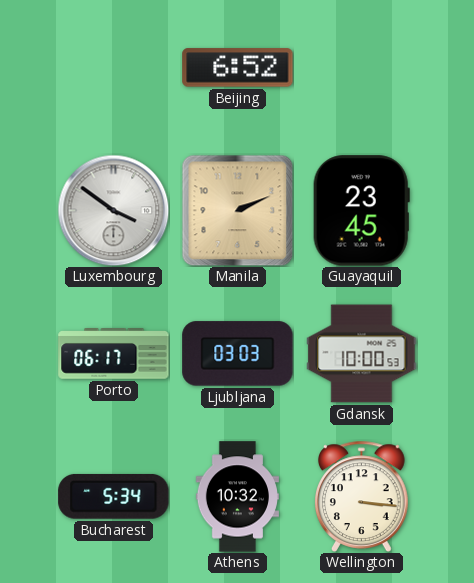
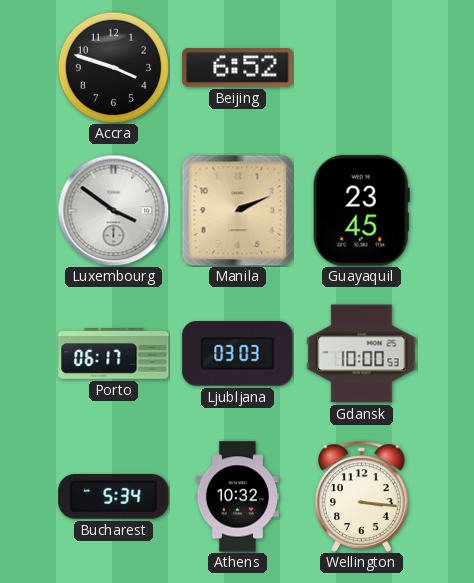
Accra: none -> 3:48 (113, 67)
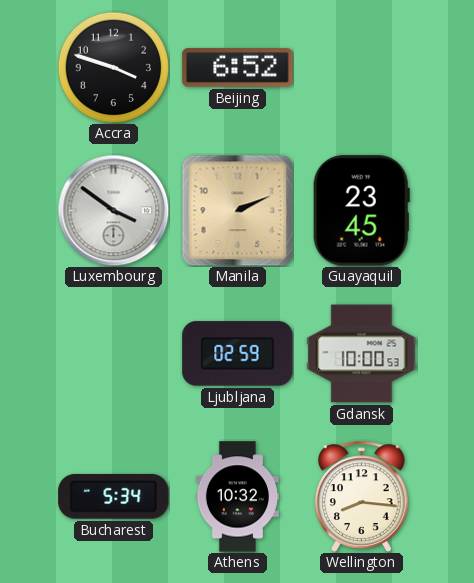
Porto: 06:17 -> none (114, 354)
Ljubljana: 03:03 -> 02:59 (238, 354)
Wellington: 3:16 -> 8:16 (362, 496)
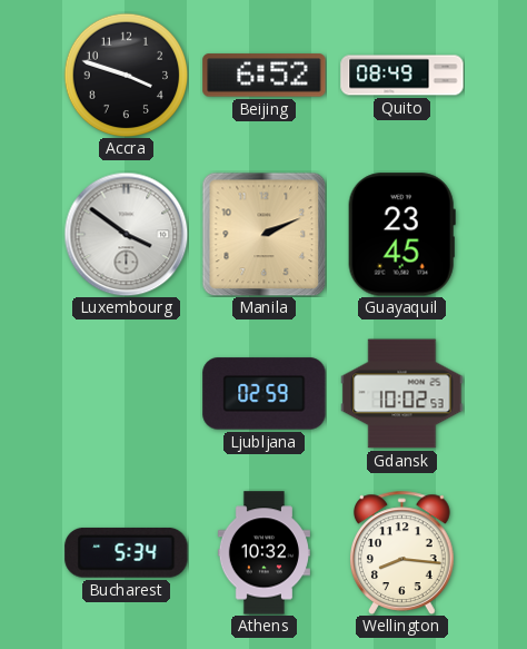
Quito: none -> 08:49 (402, 76)
Gdansk: 10:00 -> 10:02 (402, 394)
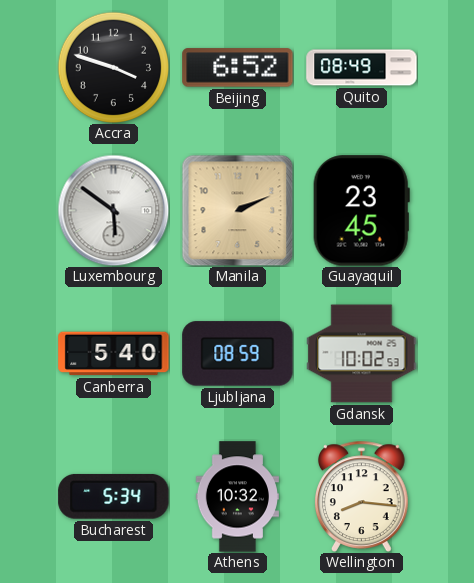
Luxembourg: 3:51 -> 5:51 (113, 210)
Canberra: none -> 5:40 (114, 354)
Ljubljana: 02:59 -> 08:59 (238, 354)
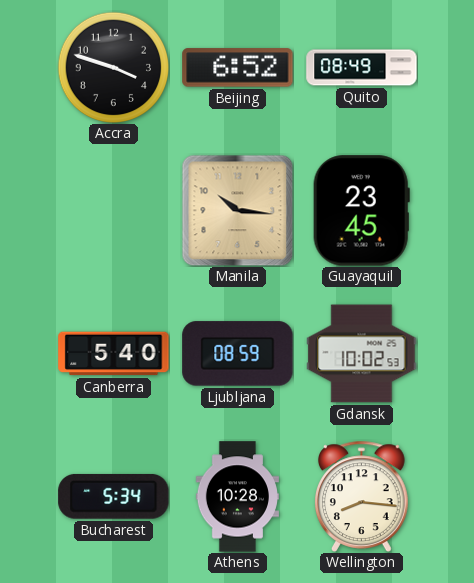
Luxembourg: 5:51 -> none (113, 210)
Manila: 2:11 -> 10:16 (237, 210)
Athens: 10:32 -> 10:28 (237, 497)
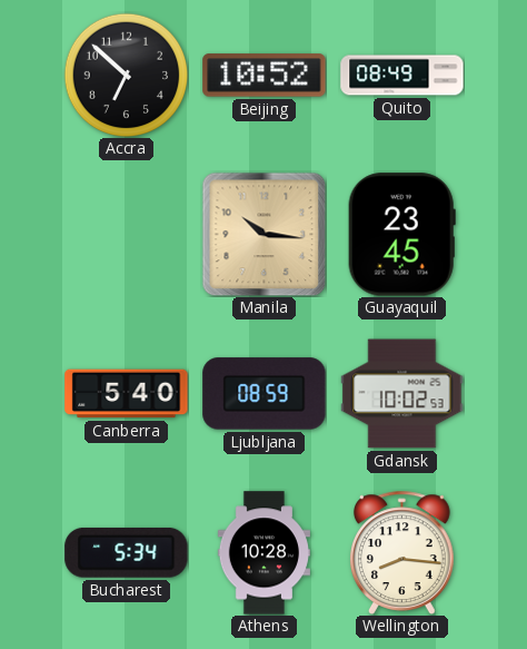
Accra: 3:48 -> 6:52 (126, 75)
Beijing: 6:52 -> 10:52 (265, 76)
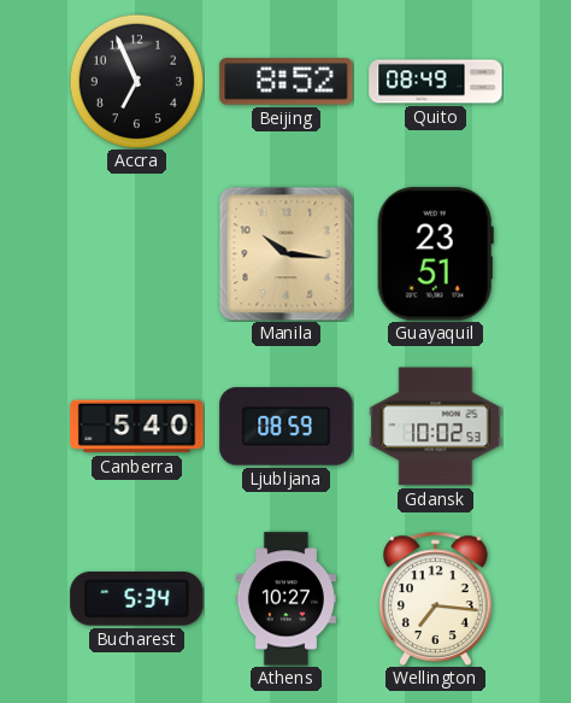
Accra: 6:52 -> 6:56 (136, 81)
Beijing: 10:52 -> 8:52 (287, 82)
Guayaquil: 23:45 -> 23:51 (435, 254)
Athens: 10:28 -> 10:27 (285, 599)
Wellington: 8:16 -> 7:16 (436, 598)
